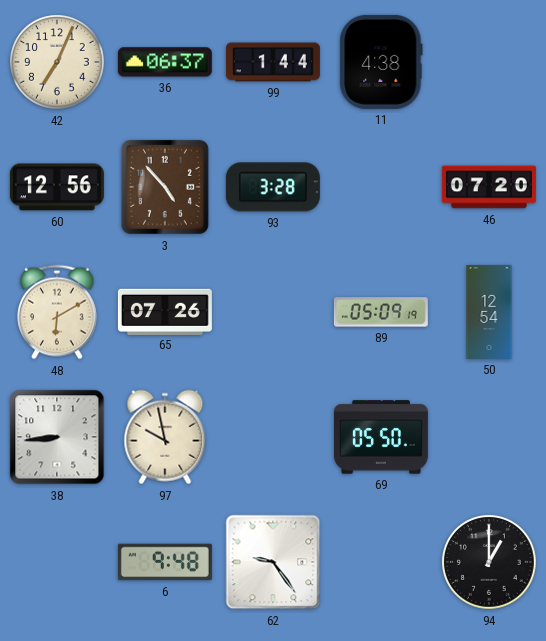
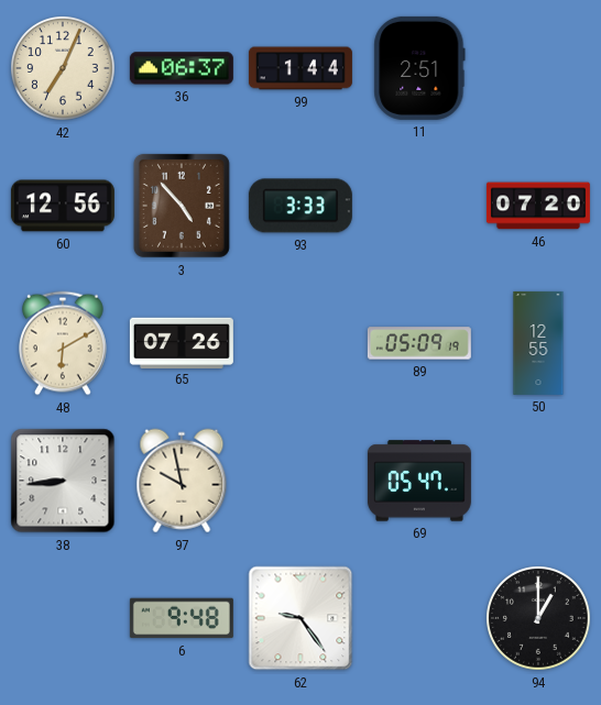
11: 4:38 -> 2:51 (419, 68)
93: 3:28 -> 3:33 (300, 206)
50: 12:54 -> 12:55 (538, 343)
69: 05:50 -> 05:47 (419, 481)
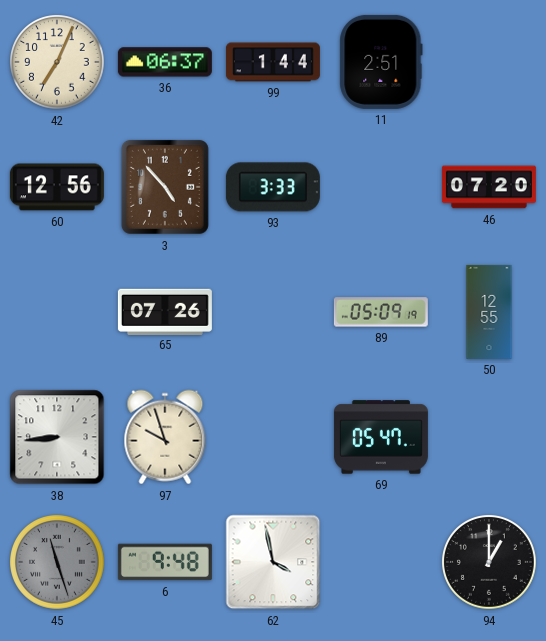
48: 6:10 -> none (64, 343)
97: 9:58 -> 9:57 (165, 437)
45: none -> 11:27 (58, 563)
62: 9:24 -> 3:58 (273, 562)
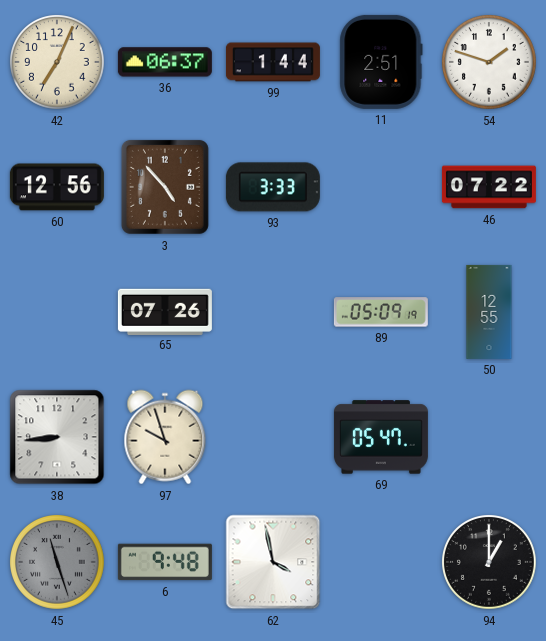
54: none -> 1:48 (490, 63)
46: 07:20 -> 07:22 (489, 187)
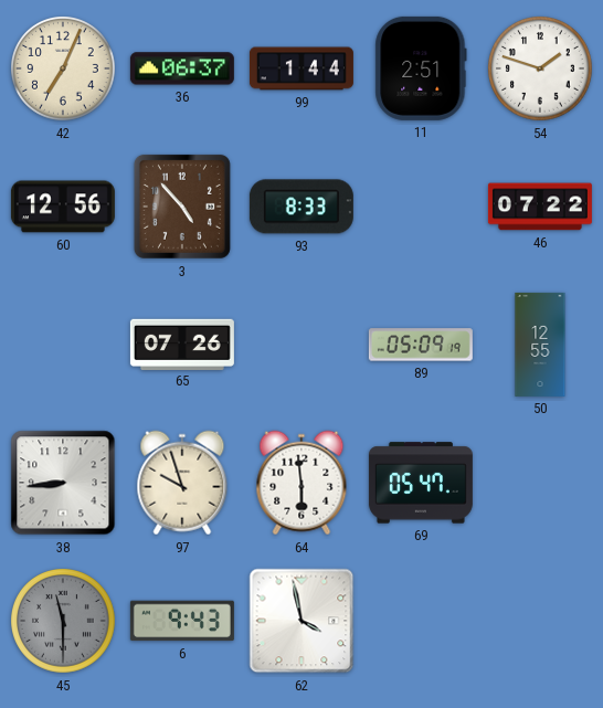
93: 3:33 -> 8:33 (301, 207)
64: none -> 5:59 (301, 483)
45: 11:27 -> 11:30 (64, 622)
6: 9:48 -> 9:43 (182, 621)
94: 1:00 -> none (490, 563)
